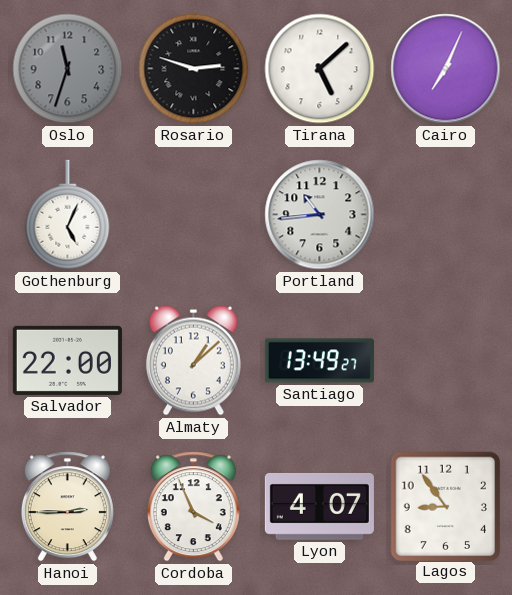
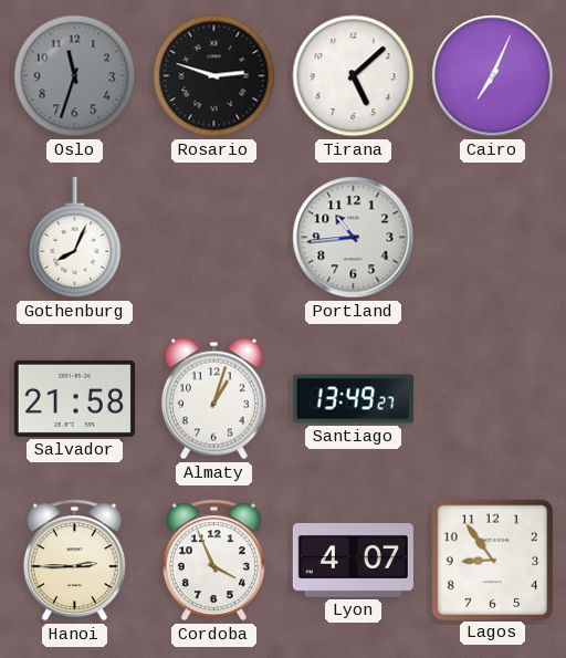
Gothenburg: 5:04 -> 8:04 (75, 238)
Salvador: 22:00 -> 21:58 (74, 398)
Almaty: 1:08 -> 1:03 (213, 399)
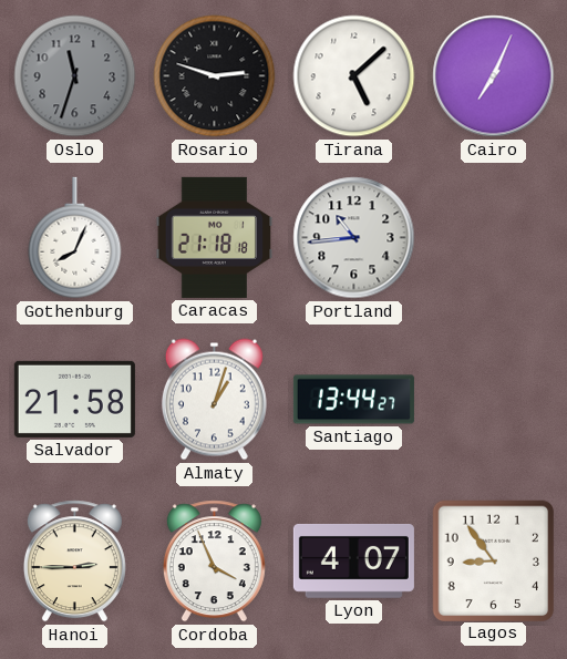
Caracas: none -> 21:18 (215, 237)
Santiago: 13:49 -> 13:44 (353, 400)
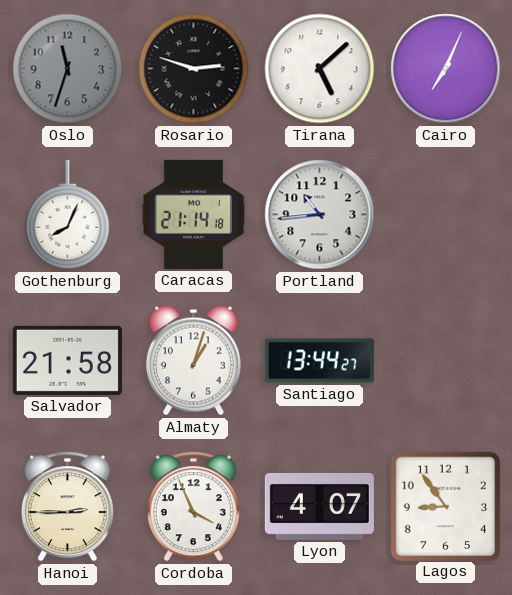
Caracas: 21:18 -> 21:14 (194, 214)
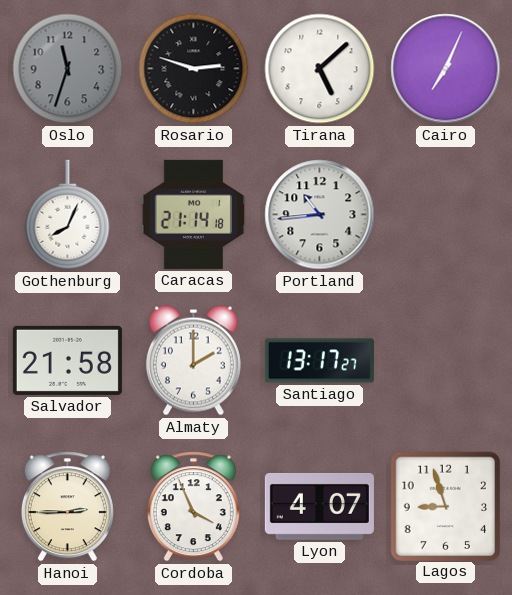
Almaty: 1:03 -> 2:00 (193, 361)
Santiago: 13:44 -> 13:17 (319, 361)
Lagos: 8:54 -> 8:57 (445, 506)
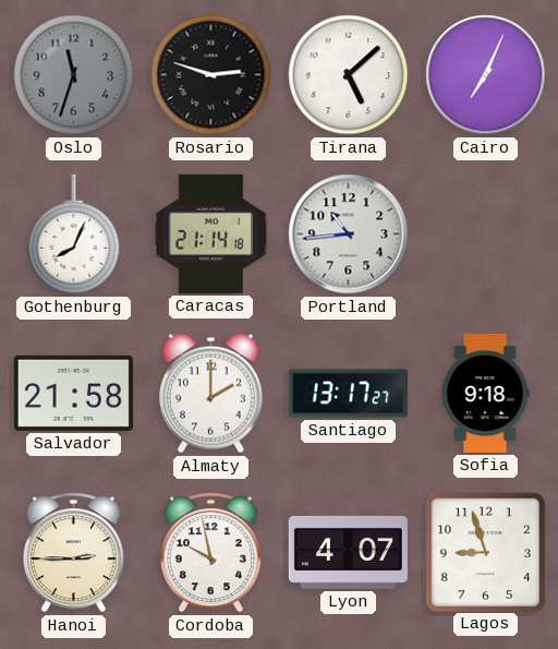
Sofia: none -> 9:18 (485, 393)
Cordoba: 3:56 -> 9:58 (210, 553)
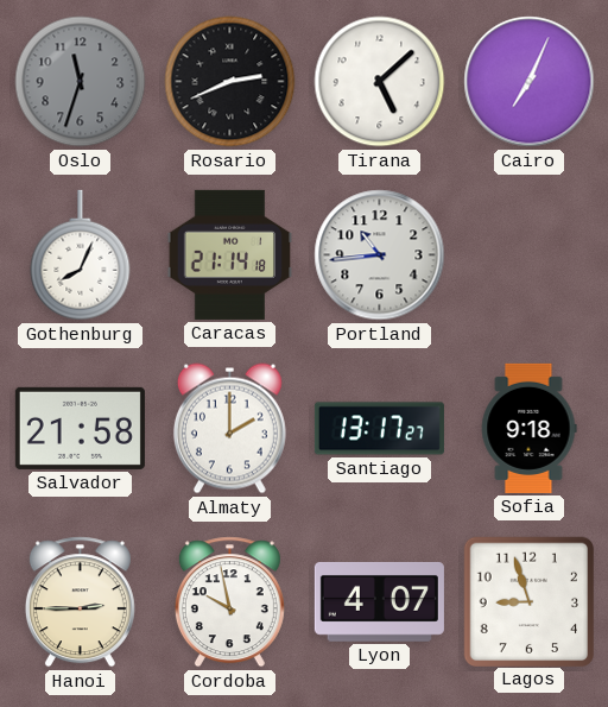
Rosario: 2:48 -> 2:41 (230, 82)
